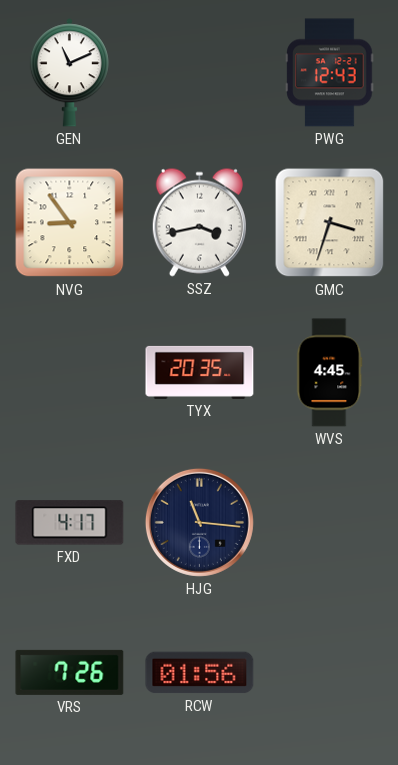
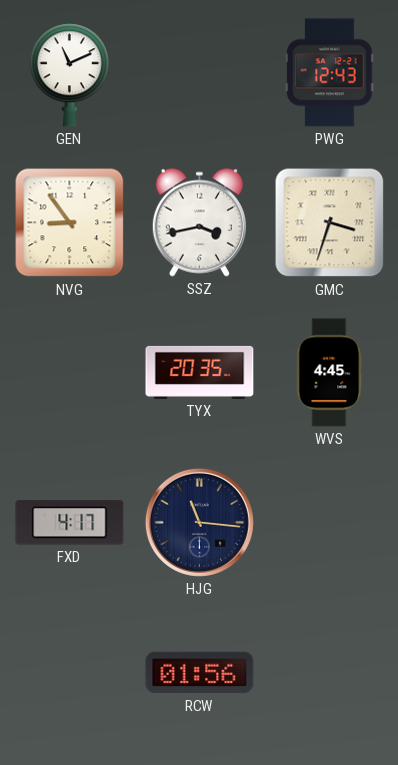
VRS: 7:26 -> none (70, 672)
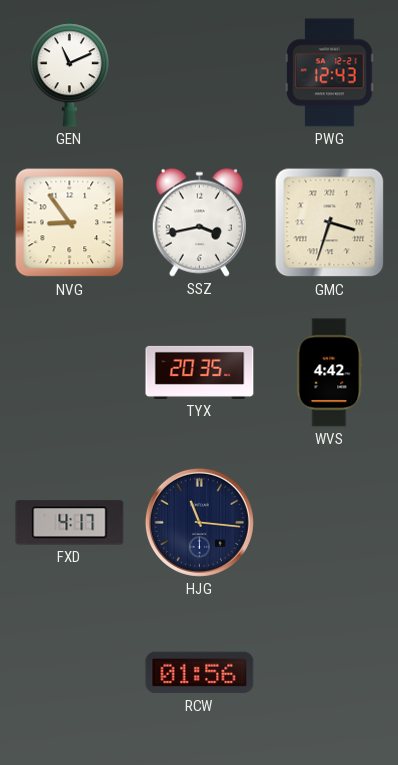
WVS: 4:45 -> 4:42 (330, 373)
